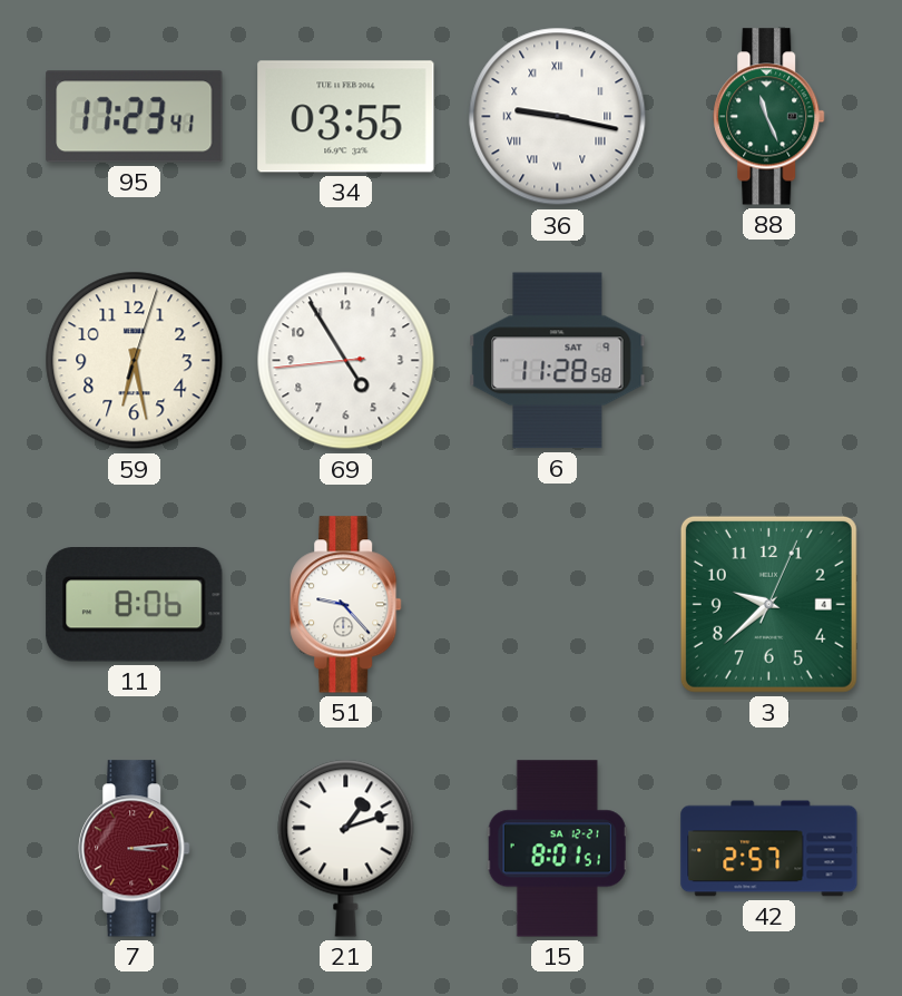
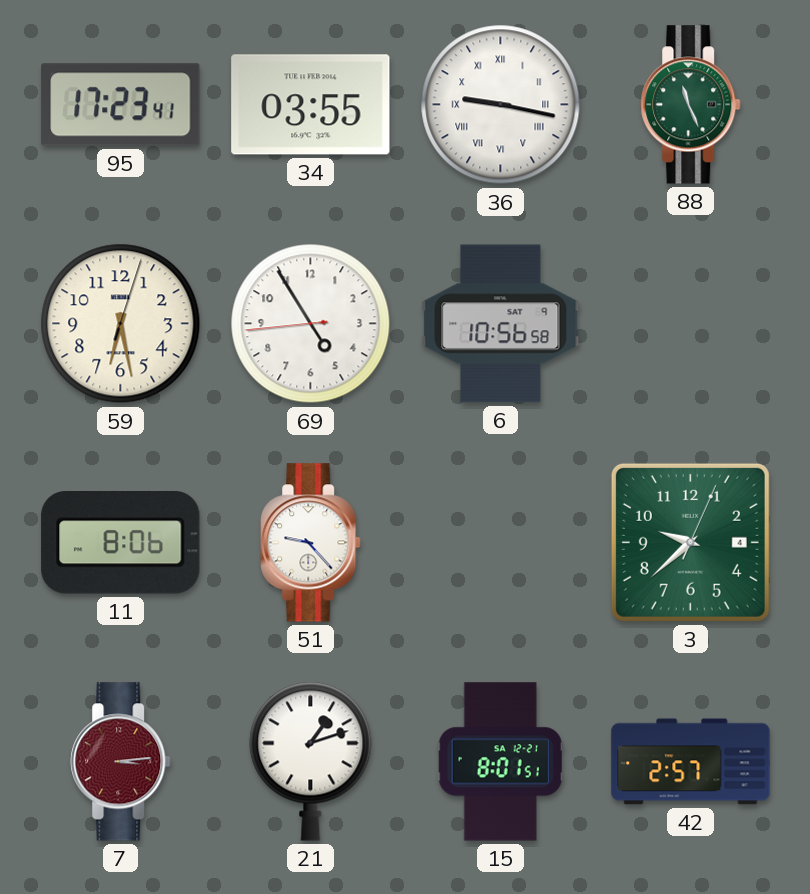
6: 11:28 -> 10:56 (501, 324)
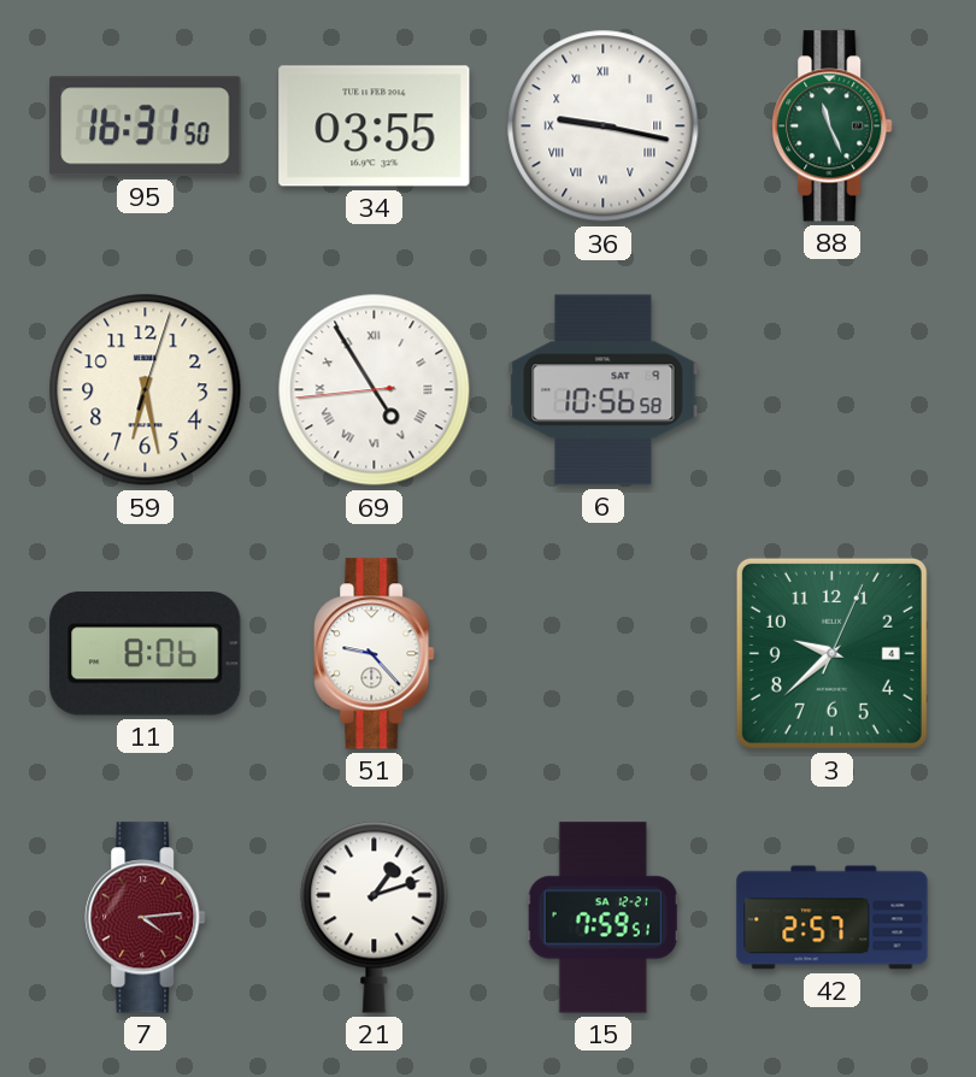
95: 17:23 -> 16:31 (146, 126)
69 numerals: Arabic -> Roman (375, 390)
7: 3:14 -> 4:14 (146, 918)
15: 8:01 -> 7:59 (602, 918)
